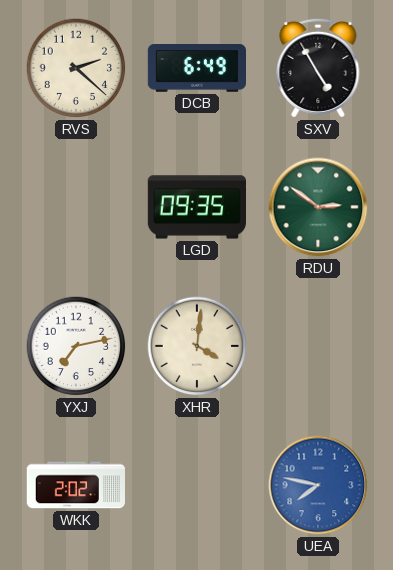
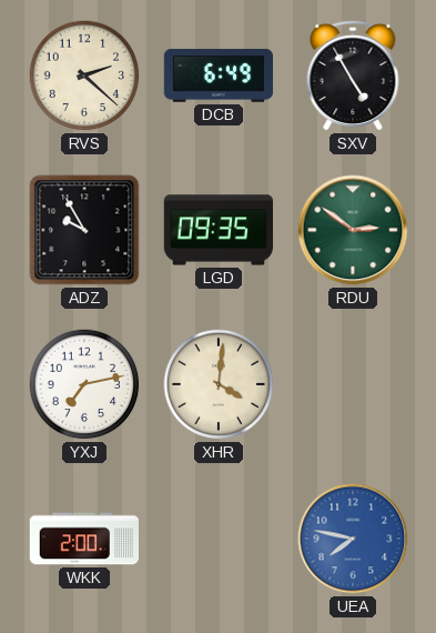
ADZ: none -> 9:55 (84, 230)
WKK: 2:02 -> 2:00 (83, 539)
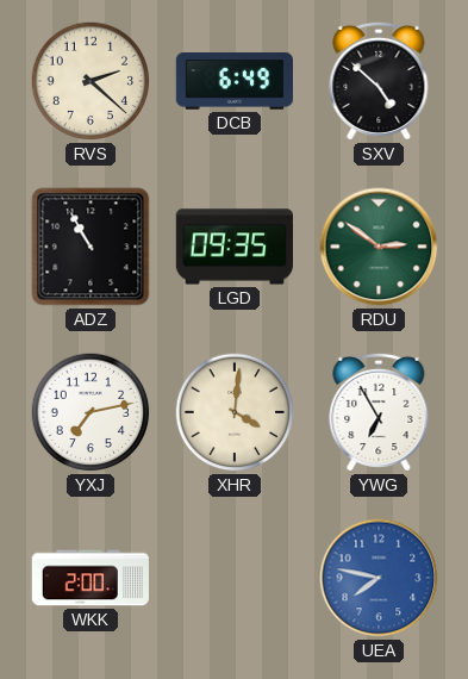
SXV: 4:55 -> 4:52 (379, 81)
ADZ: 9:55 -> 10:55 (91, 247)
YWG: none -> 6:55 (379, 412)
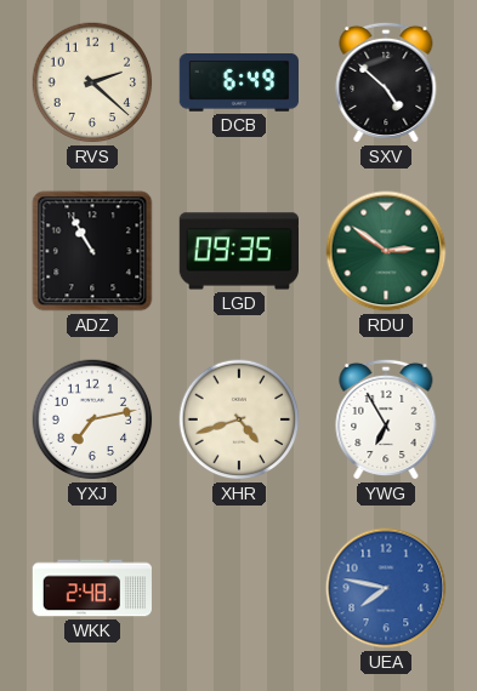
XHR: 4:01 -> 4:42 (239, 419)
WKK: 2:00 -> 2:48 (91, 588)
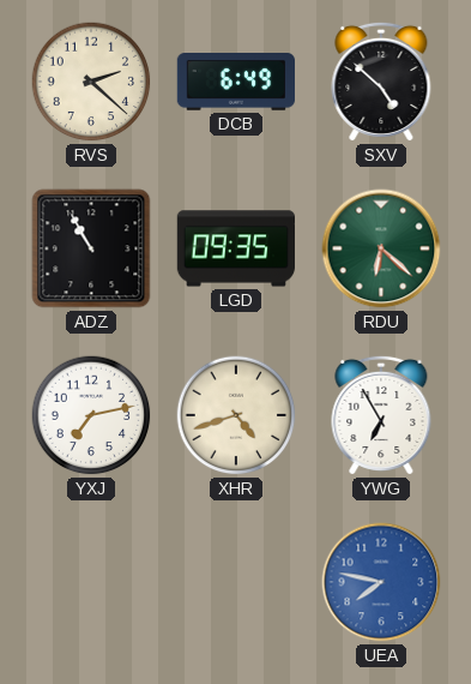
RDU: 2:51 -> 6:22 (381, 248)
WKK: 2:48 -> none (91, 588)
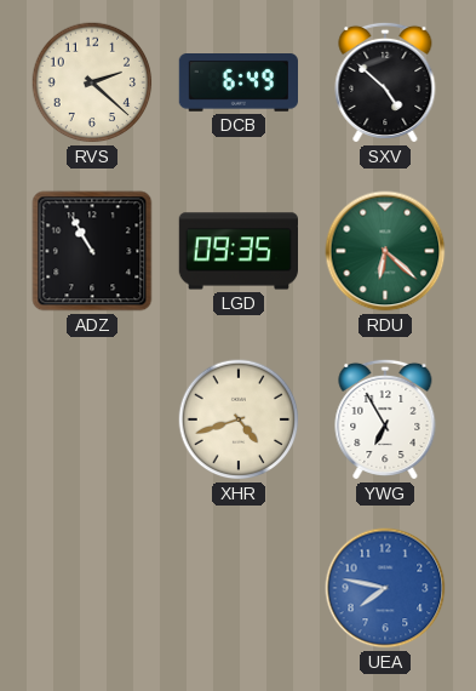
YXJ: 7:13 -> none (91, 415)
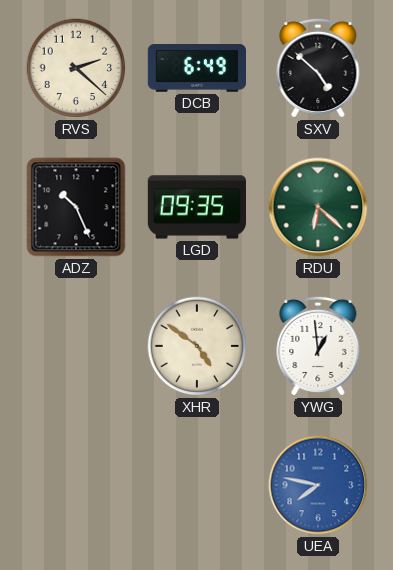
ADZ: 10:55 -> 10:26 (76, 207)
XHR: 4:42 -> 4:51 (197, 346)
YWG: 6:55 -> 12:59 (318, 346)
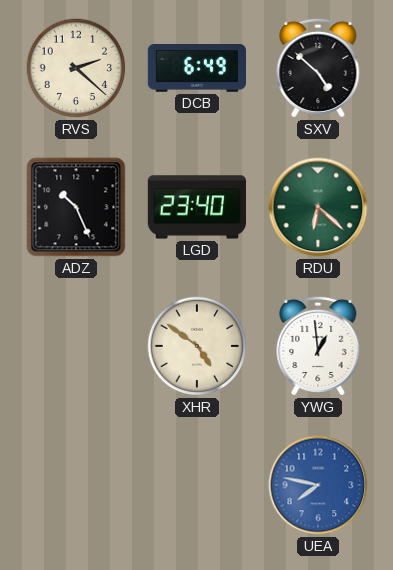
LGD: 09:35 -> 23:40 (196, 207)
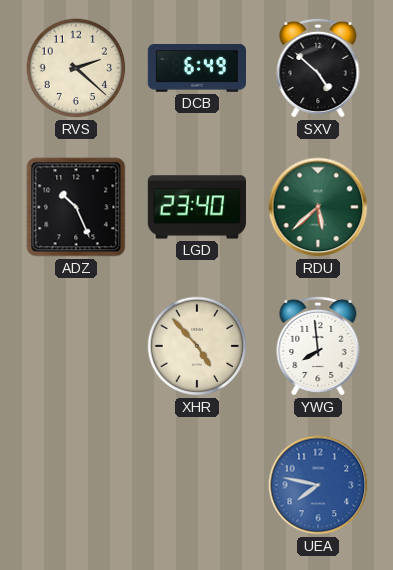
RDU: 6:22 -> 5:38 (318, 207)
XHR: 4:51 -> 4:53 (197, 346)
YWG: 12:59 -> 7:59 (318, 346)
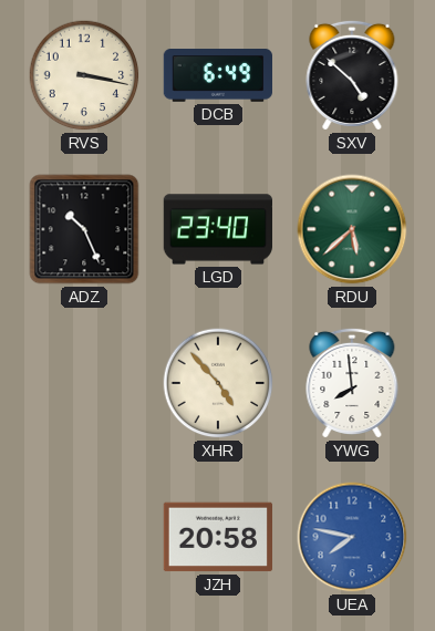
RVS: 2:22 -> 3:17 (84, 75)
JZH: none -> 20:58 (217, 537)
